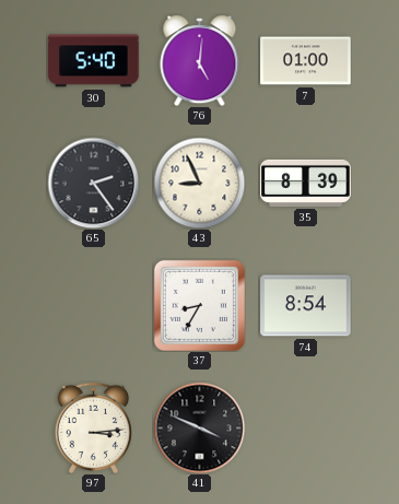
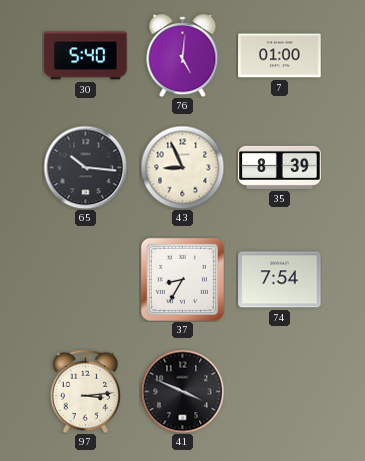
65: 2:24 -> 10:16 (85, 167)
74: 8:54 -> 7:54 (280, 280)
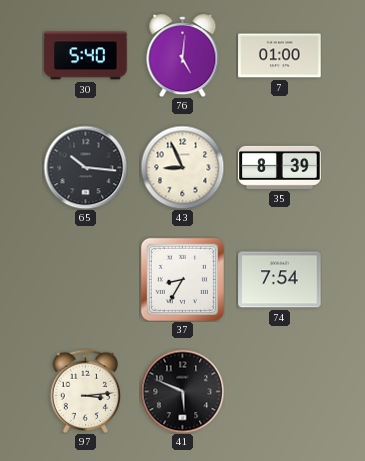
41: 3:49 -> 5:49 (182, 391)
